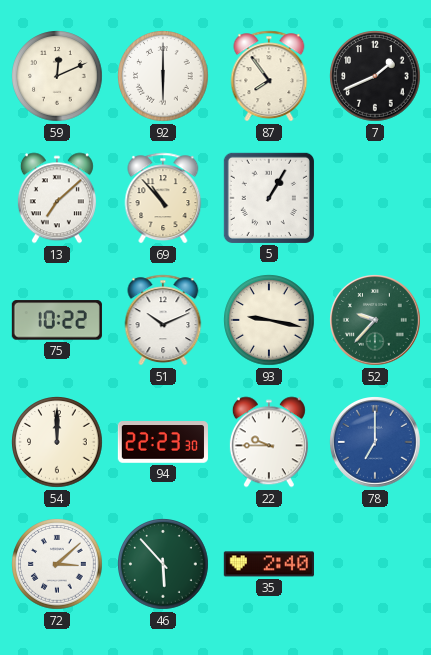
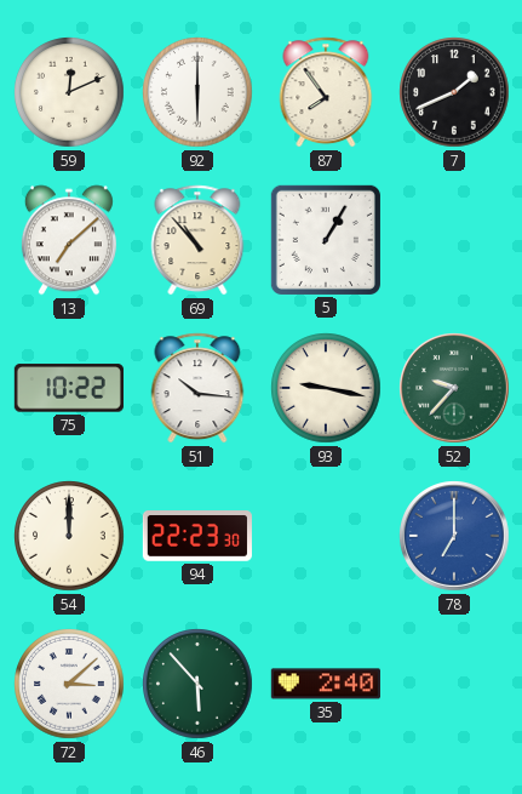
51: 10:11 -> 10:16 (197, 388)
22: 9:45 -> none (269, 442)
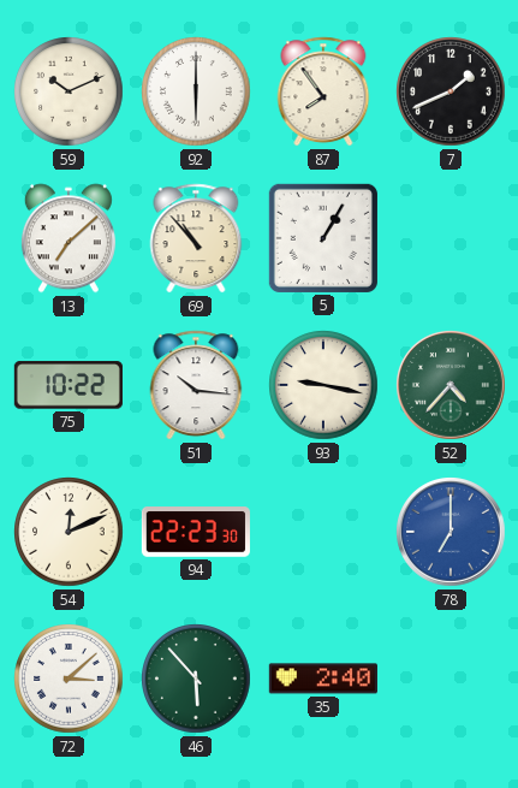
59: 12:11 -> 10:11 (69, 91)
52: 9:37 -> 4:37 (452, 386)
54: 12:00 -> 12:11 (69, 532)
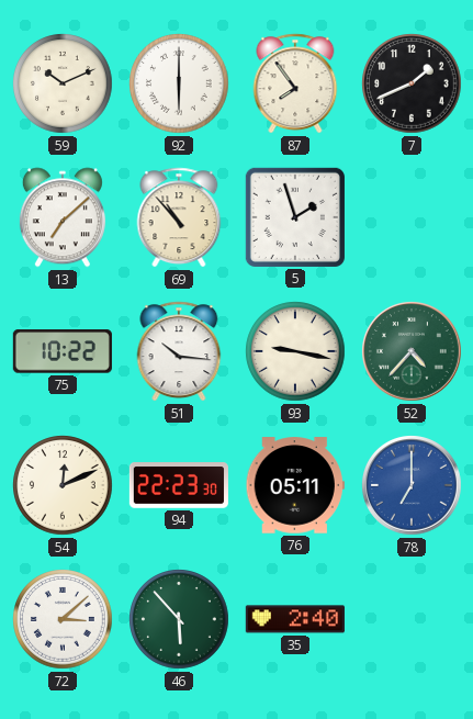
5: 1:05 -> 1:57 (295, 217)
76: none -> 05:11 (295, 485)
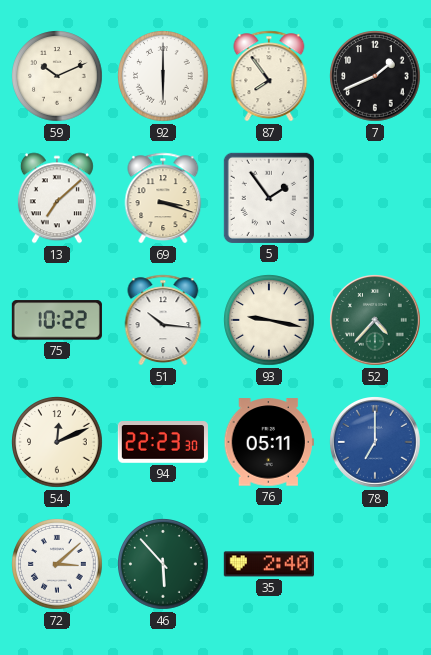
69: 10:53 -> 3:18 (163, 198)
5: 1:57 -> 1:54 (269, 198)
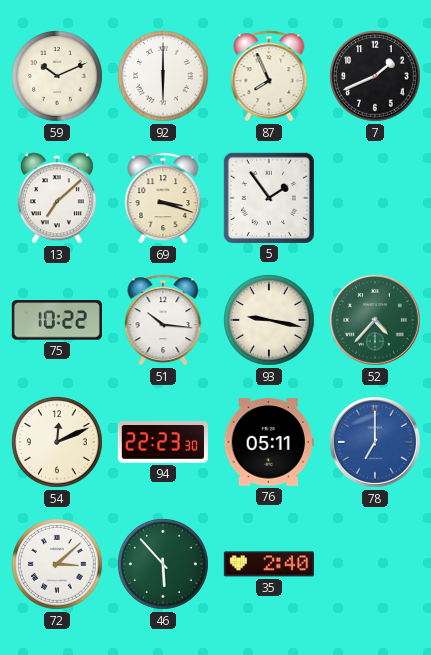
87: 7:54 -> 7:56 (269, 76)
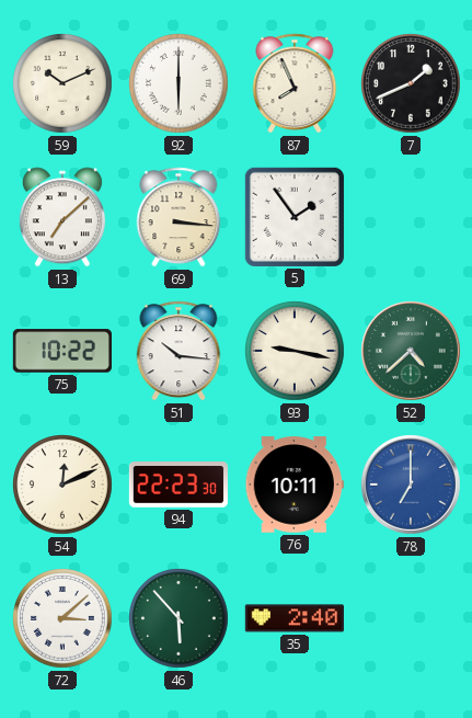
69: 3:18 -> 3:16 (179, 217)
52: 4:37 -> 4:38 (412, 352)
76: 05:11 -> 10:11 (295, 485)
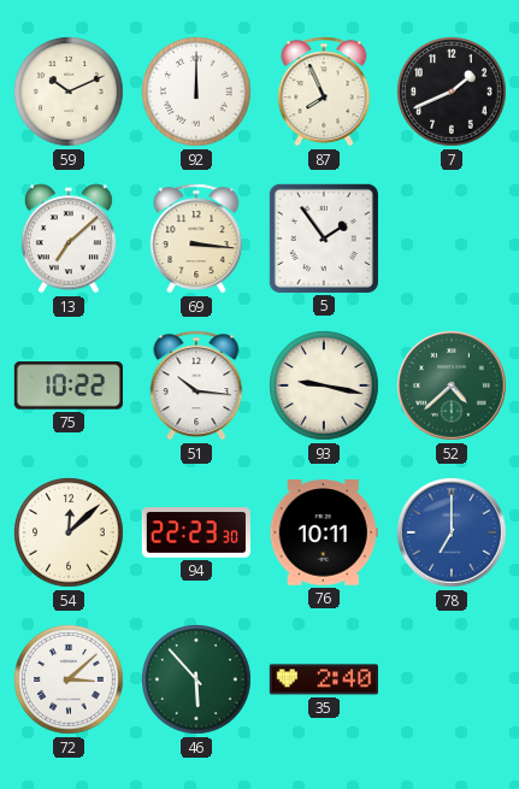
92: 6:00 -> 12:00 (196, 92)
54: 12:11 -> 12:08 (69, 532)
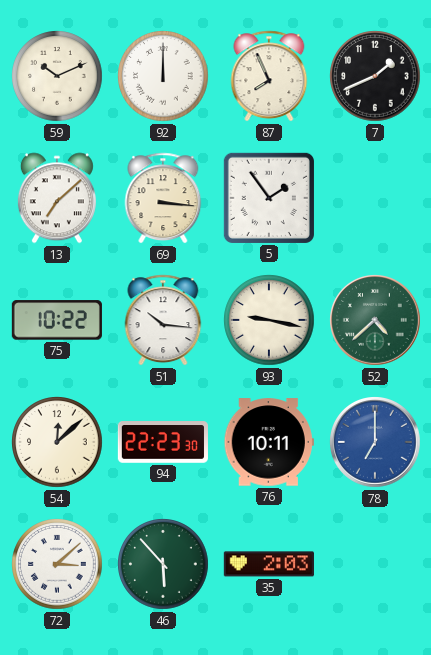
35: 2:40 -> 2:03 (269, 564)
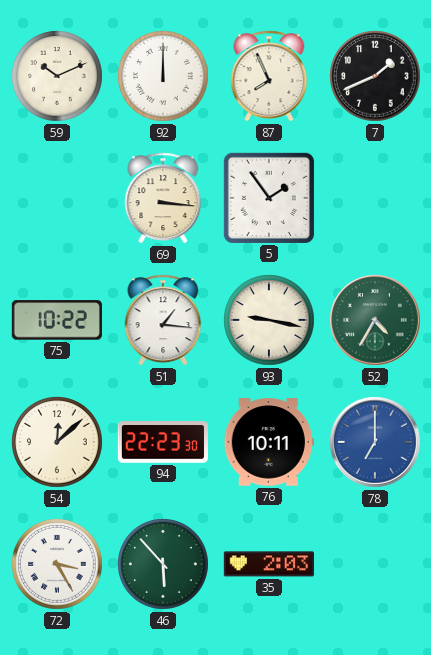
13: 7:08 -> none (57, 198)
51: 10:16 -> 1:16 (163, 320)
52: 4:38 -> 4:35 (376, 321)
72: 3:08 -> 3:25 (57, 564)
